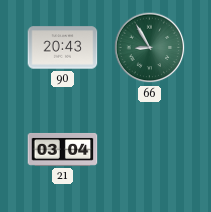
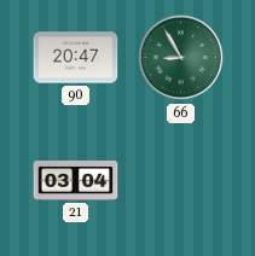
90: 20:43 -> 20:47 (76, 58)
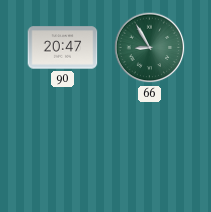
21: 03:04 -> none (76, 180)
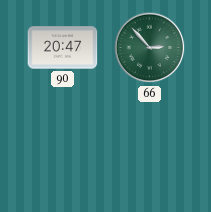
66: 8:55 -> 2:53 (150, 48)
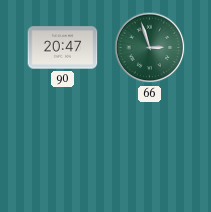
66: 2:53 -> 2:57 (150, 48)
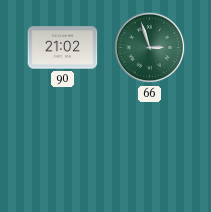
90: 20:47 -> 21:02 (63, 48)
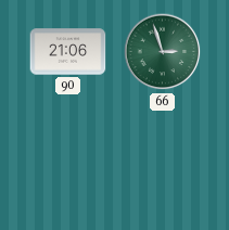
90: 21:02 -> 21:06 (68, 52)
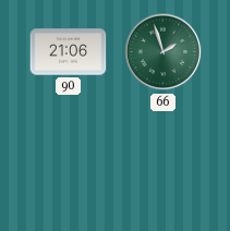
66: 2:57 -> 1:57 (164, 52)
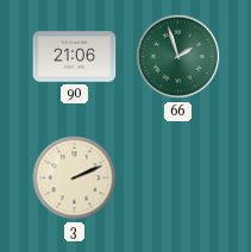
3: none -> 2:11 (75, 178)
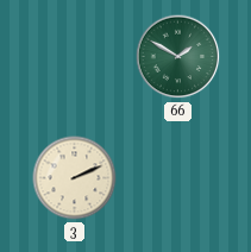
90: 21:06 -> none (75, 57)
66: 1:57 -> 1:50 (178, 57)
